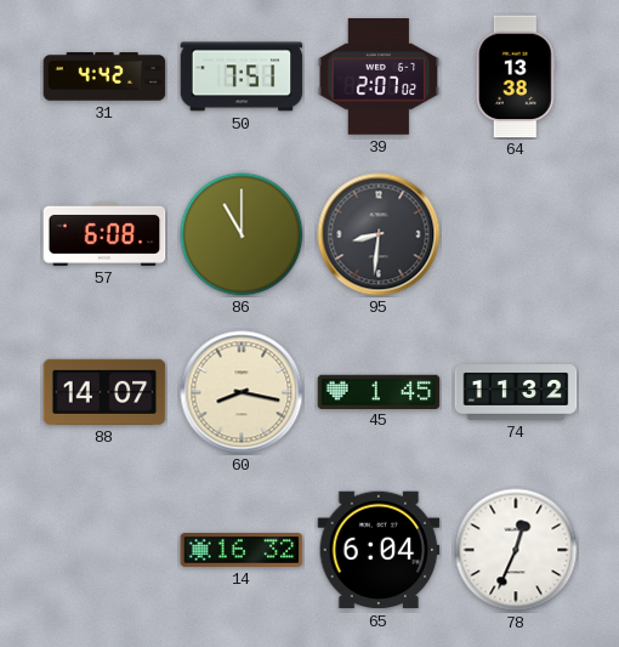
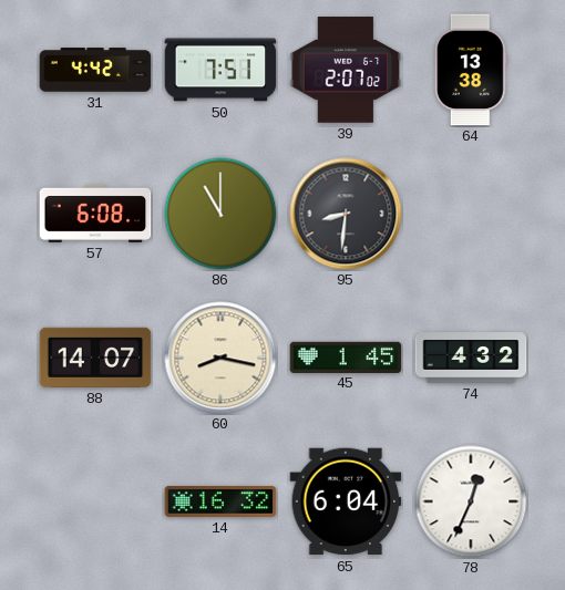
74: 11:32 -> 4:32 (471, 358)
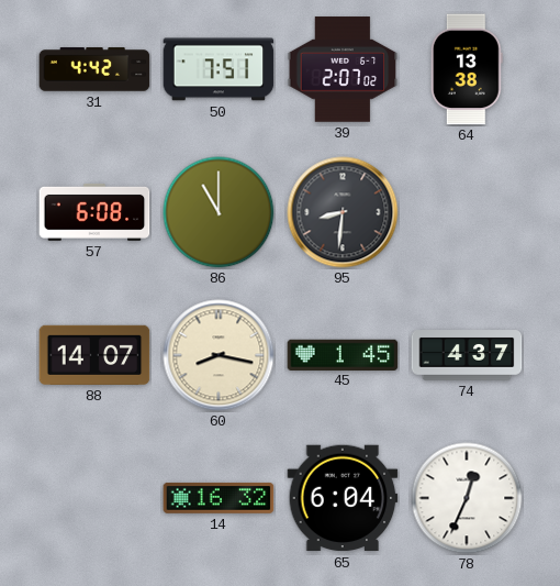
74: 4:32 -> 4:37 (467, 355)
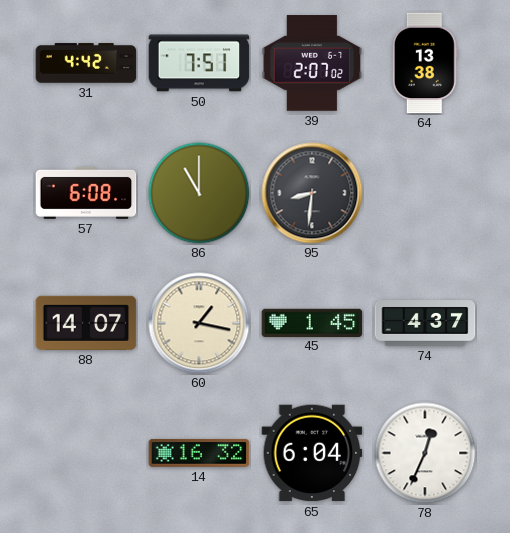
60: 8:17 -> 1:17 (199, 323)
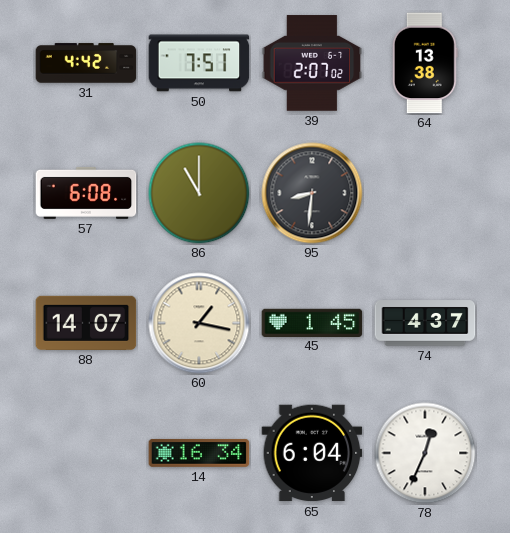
14: 16:32 -> 16:34 (199, 453)
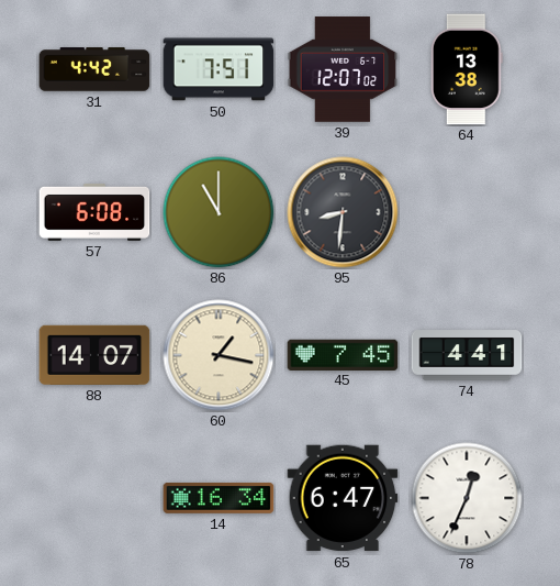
39: 2:07 -> 12:07 (343, 69)
45: 1:45 -> 7:45 (343, 354)
74: 4:37 -> 4:41 (467, 355)
65: 6:04 -> 6:47 (343, 498)
